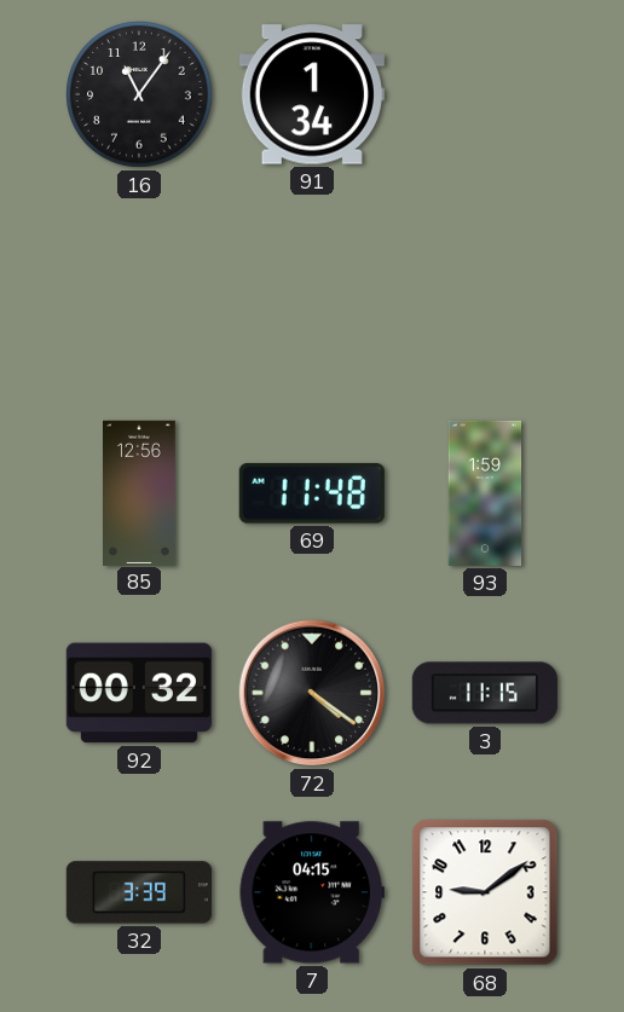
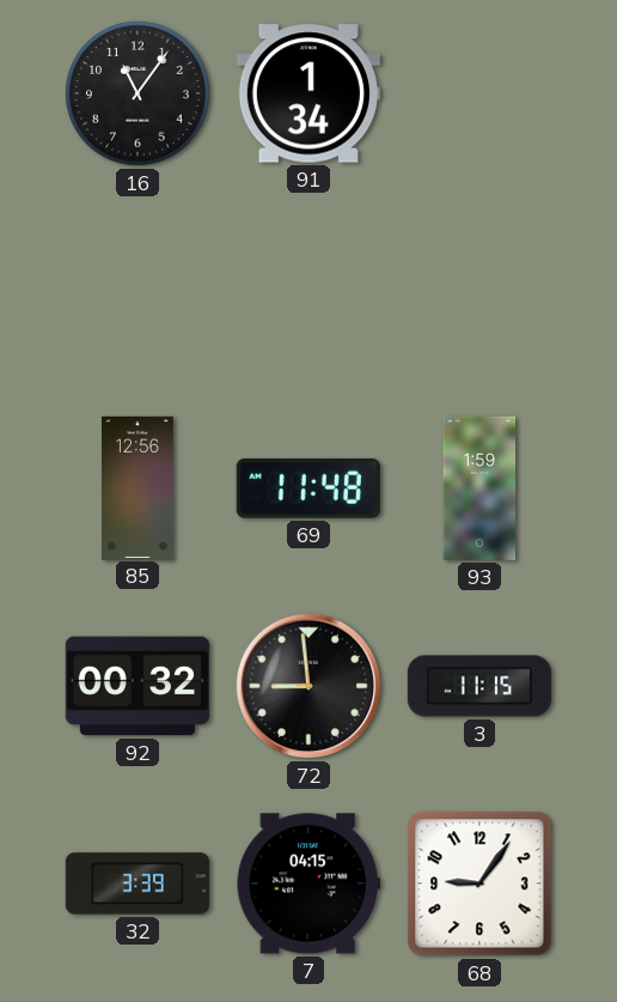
72: 4:21 -> 8:59 (308, 686)
68: 9:09 -> 9:06 (479, 883)
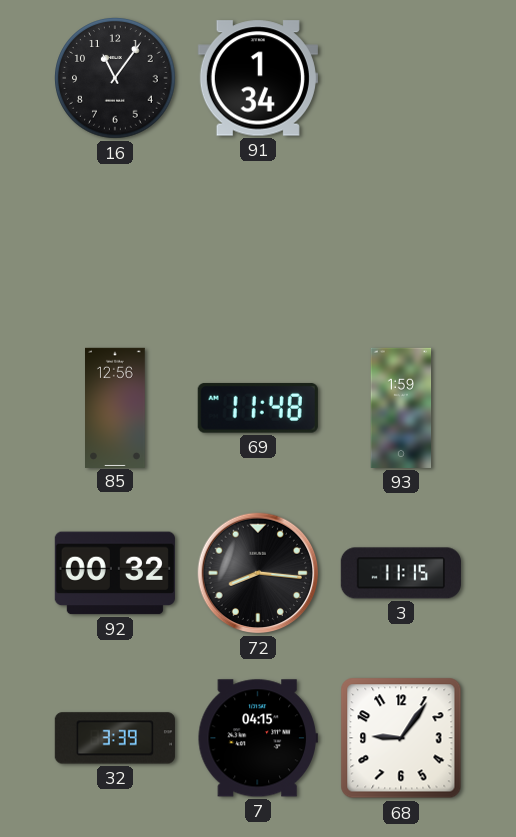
72: 8:59 -> 8:16 (258, 573)
